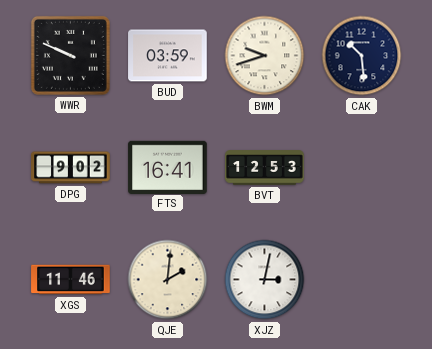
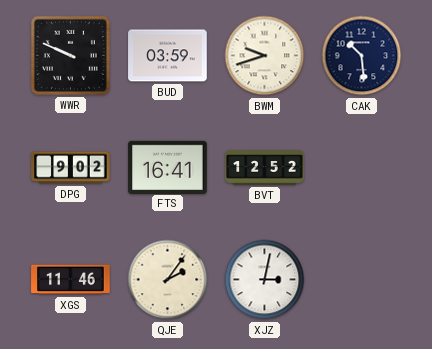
BVT: 12:53 -> 12:52 (265, 168)
QJE: 2:01 -> 2:06 (168, 280)
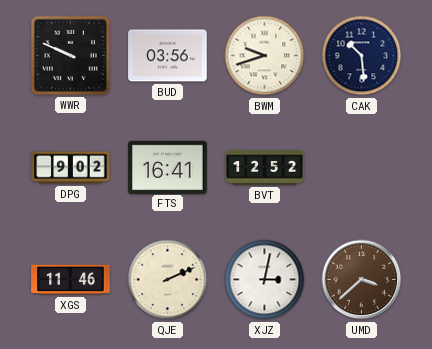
BUD: 03:59 -> 03:56 (168, 56)
QJE: 2:06 -> 2:11 (168, 280)
UMD: none -> 3:38 (362, 280)
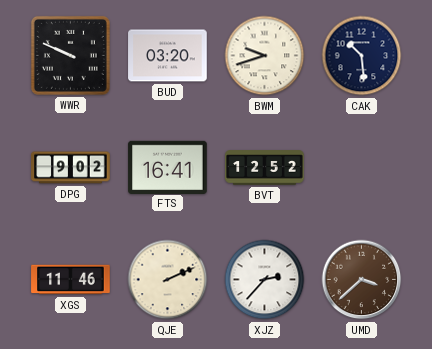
BUD: 03:56 -> 03:20 (168, 56)
XJZ: 3:02 -> 2:37 (265, 280)
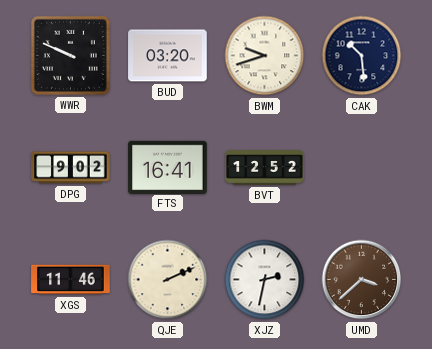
XJZ: 2:37 -> 2:32 (265, 280)
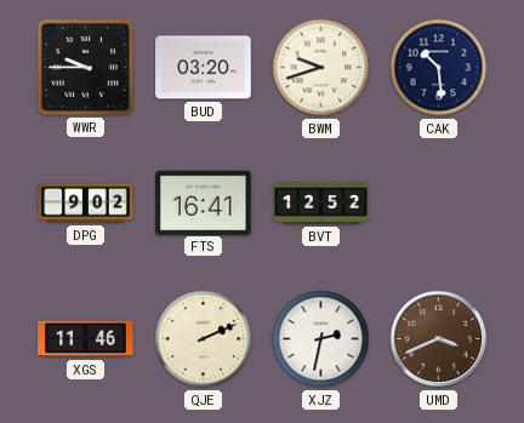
WWR: 9:49 -> 9:45 (85, 67)
UMD: 3:38 -> 3:41 (439, 339)
